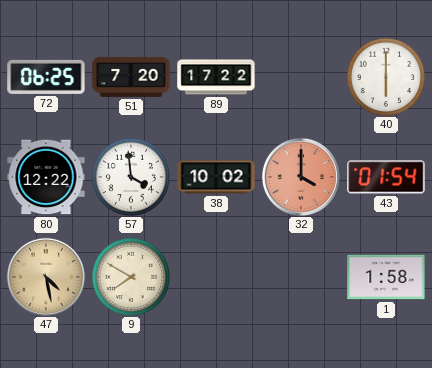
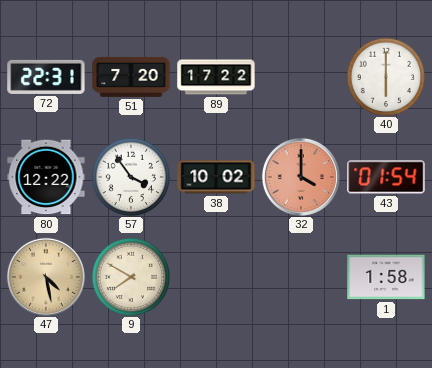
72: 06:25 -> 22:31 (46, 77)
57: 3:59 -> 3:54 (131, 177)
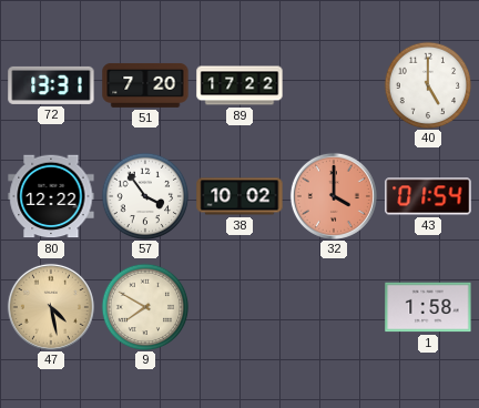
72: 22:31 -> 13:31 (51, 85)
40: 6:00 -> 5:00 (428, 85)
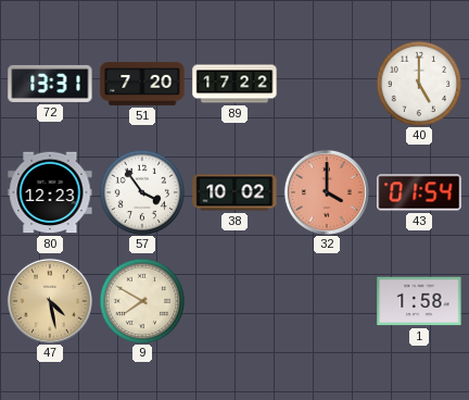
80: 12:22 -> 12:23 (50, 192)
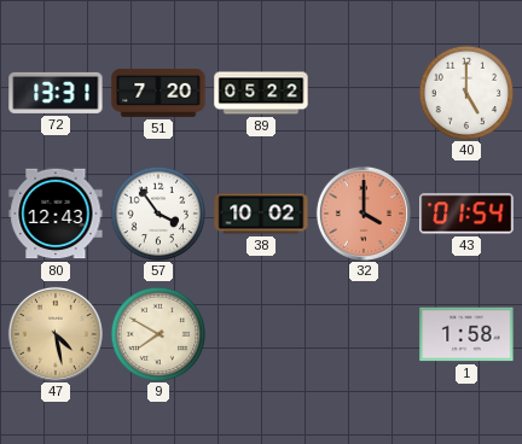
89: 17:22 -> 05:22 (261, 93)
80: 12:23 -> 12:43 (56, 214)
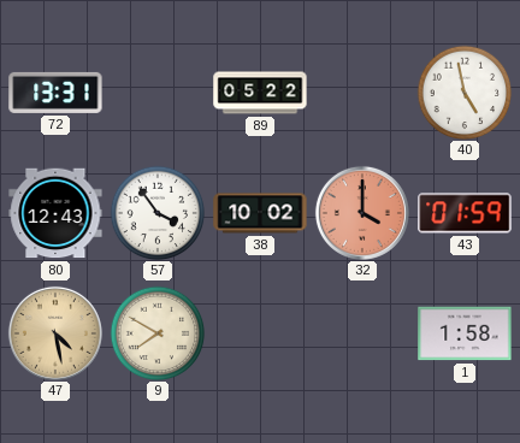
51: 7:20 -> none (158, 93)
40: 5:00 -> 4:58 (465, 93)
43: 01:54 -> 01:59 (465, 213)
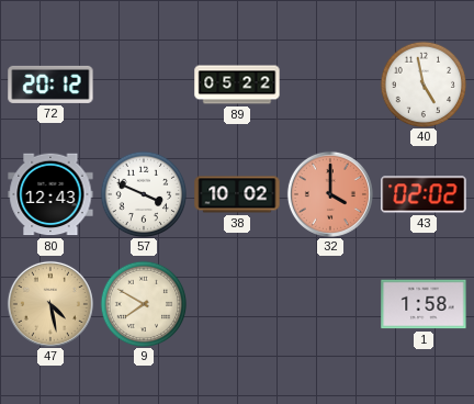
72: 13:31 -> 20:12 (50, 85)
57: 3:54 -> 3:49 (144, 194)
43: 01:59 -> 02:02 (424, 194)
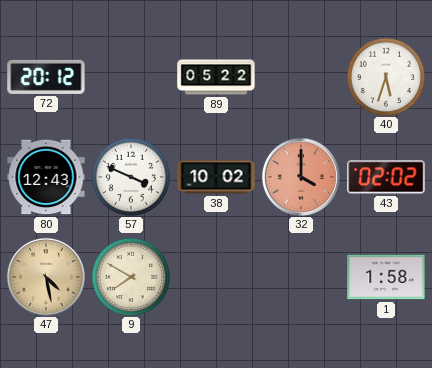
40: 4:58 -> 5:33 (386, 77)
